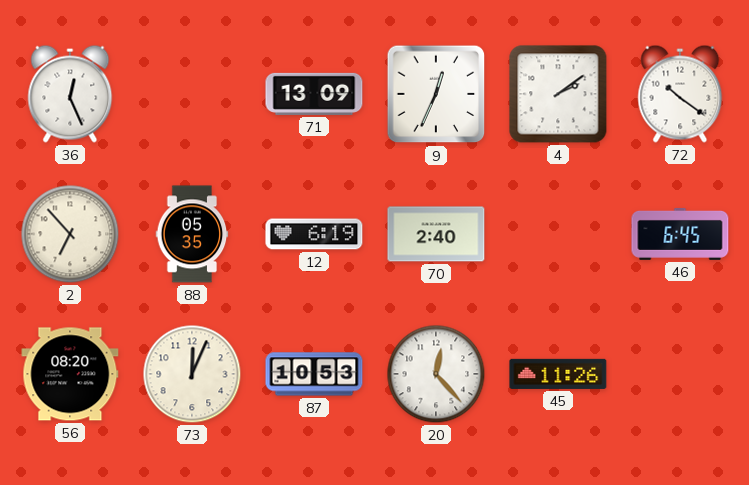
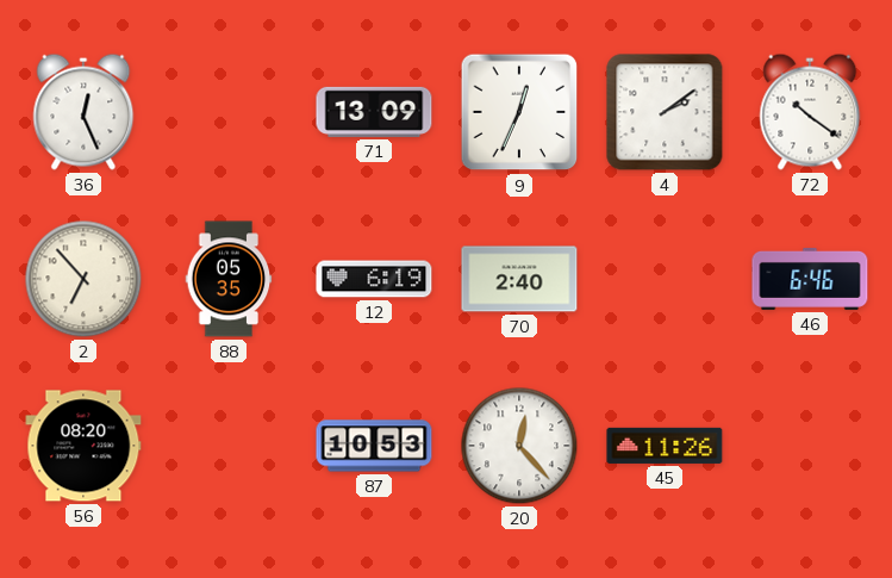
46: 6:45 -> 6:46 (810, 279)
73: 12:04 -> none (192, 374)
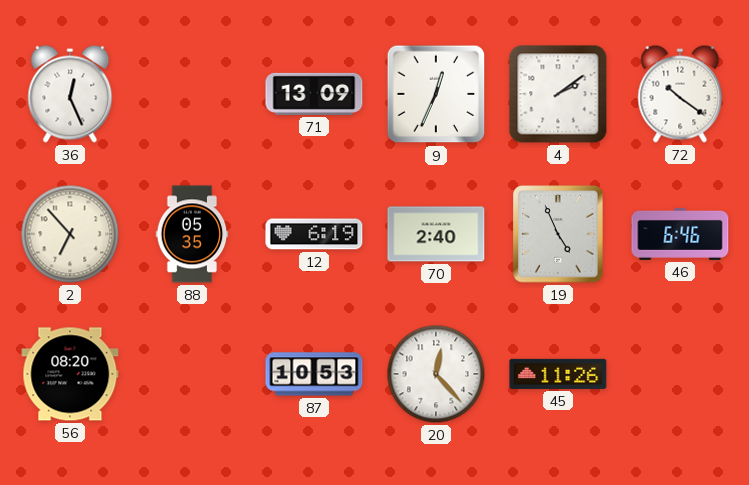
19: none -> 4:56 (558, 234)
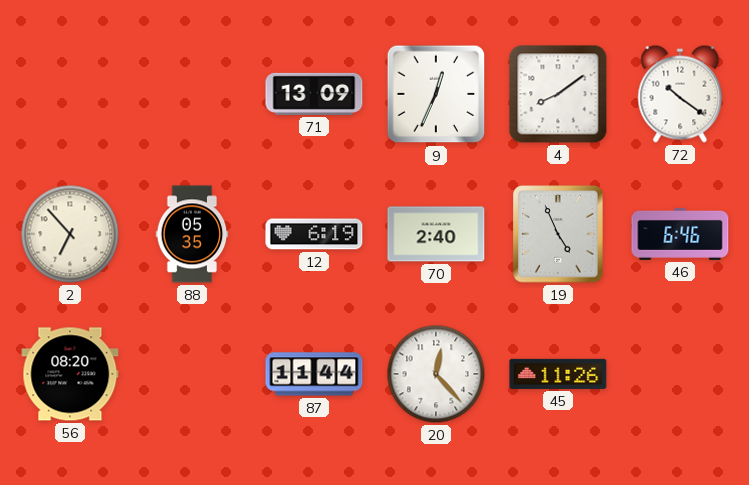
36: 12:26 -> none (70, 94)
4: 2:09 -> 8:09 (558, 94)
87: 10:53 -> 11:44 (314, 374)
